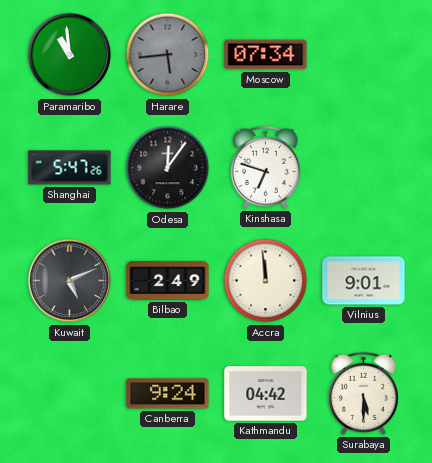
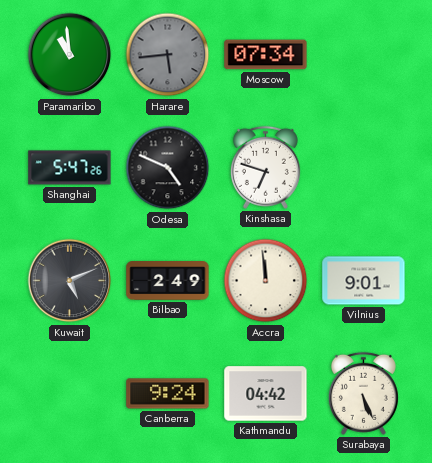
Odesa: 12:06 -> 4:49 (168, 168)
Surabaya: 5:30 -> 5:26 (363, 393)
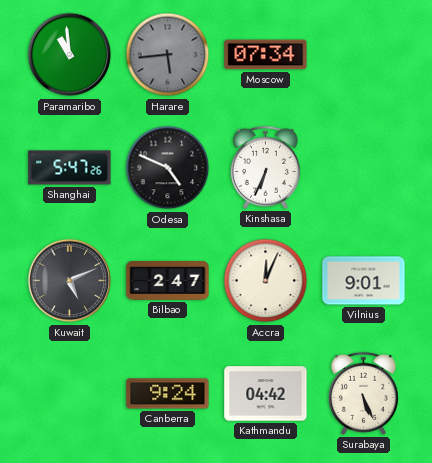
Kinshasa: 6:48 -> 6:34 (265, 167)
Bilbao: 2:49 -> 2:47 (168, 281)
Accra: 11:59 -> 12:04 (266, 281)
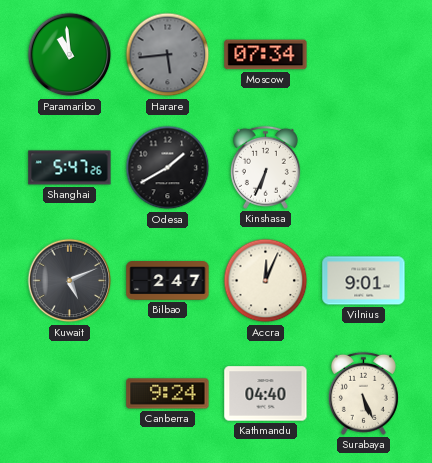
Odesa: 4:49 -> 1:40 (168, 168)
Kathmandu: 04:42 -> 04:40 (266, 394)
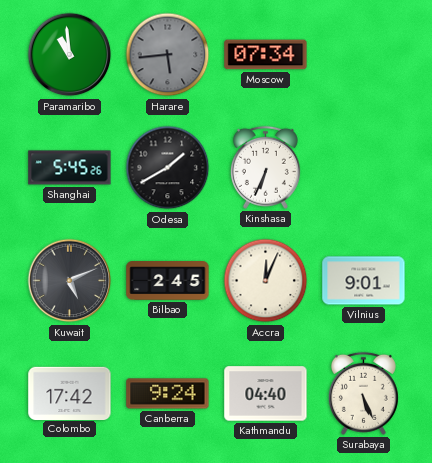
Shanghai: 5:47 -> 5:45 (70, 168)
Bilbao: 2:47 -> 2:45 (168, 281)
Colombo: none -> 17:42 (70, 393)
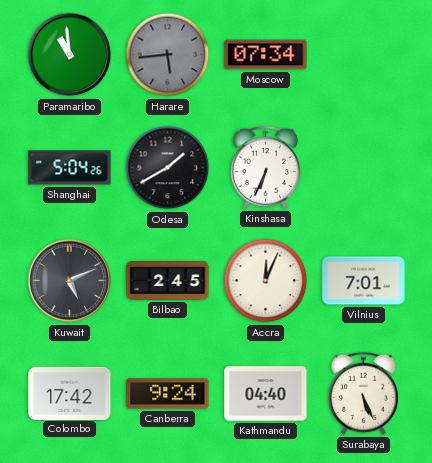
Shanghai: 5:45 -> 5:04 (70, 168)
Vilnius: 9:01 -> 7:01 (364, 281)
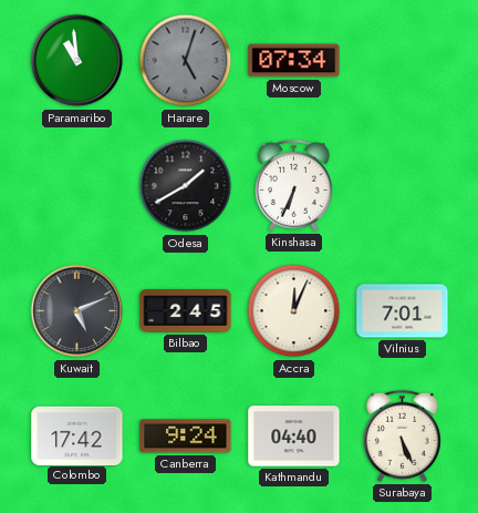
Harare: 5:44 -> 5:03 (186, 61)
Shanghai: 5:04 -> none (70, 168)
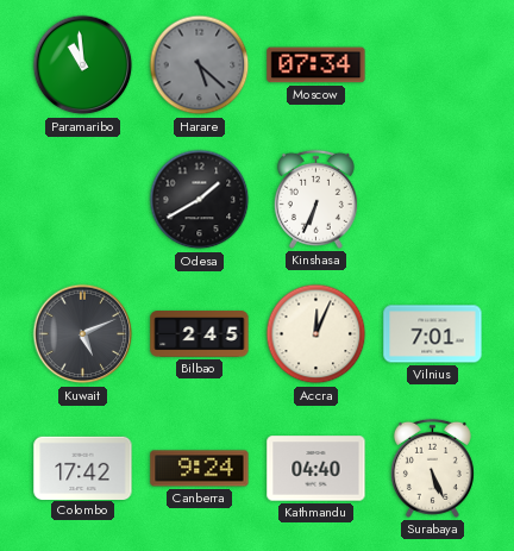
Harare: 5:03 -> 5:22 (200, 65)
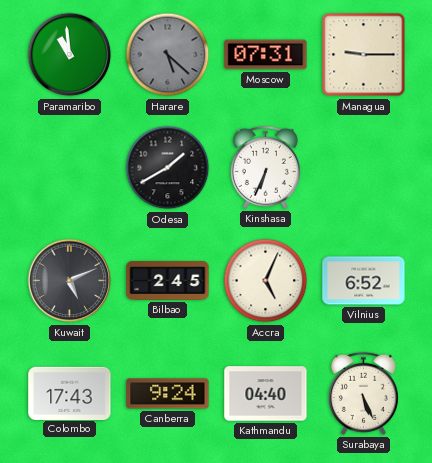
Moscow: 07:34 -> 07:31 (266, 55)
Managua: none -> 9:15 (364, 55)
Accra: 12:04 -> 5:04 (266, 281)
Vilnius: 7:01 -> 6:52 (364, 281)
Colombo: 17:42 -> 17:43 (70, 393)
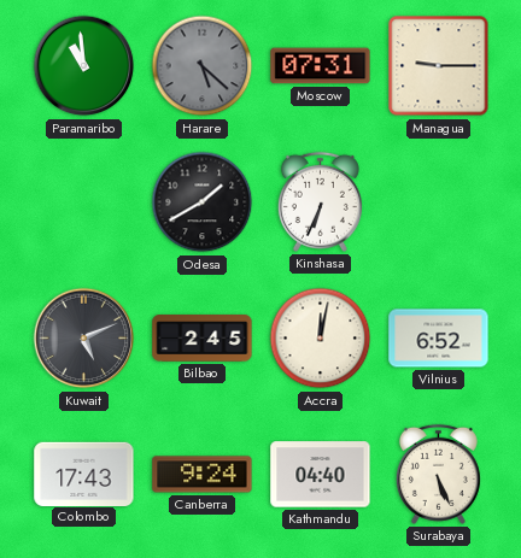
Accra: 5:04 -> 12:02 (321, 339)
